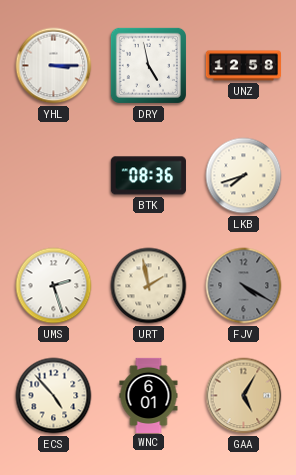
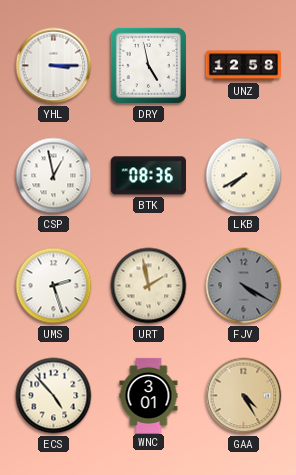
CSP: none -> 12:58 (54, 176)
LKB: 7:42 -> 7:40 (244, 176)
WNC: 6:01 -> 3:01 (149, 395)
GAA: 5:05 -> 4:25 (244, 396)
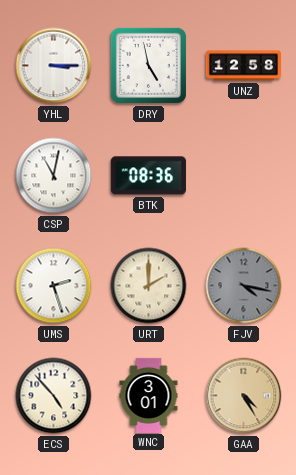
CSP: 12:58 -> 11:02 (54, 176)
LKB: 7:40 -> none (244, 176)
URT: 1:58 -> 2:00 (149, 286)
FJV: 4:20 -> 4:17 (244, 286)
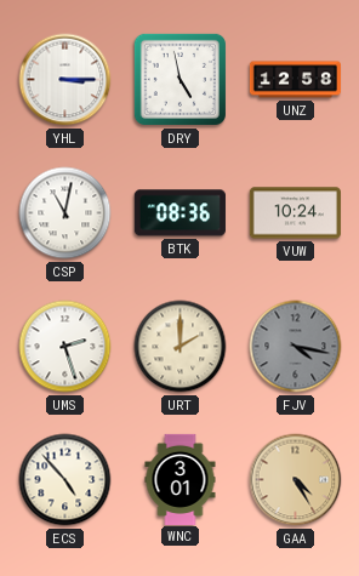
VUW: none -> 10:24 (295, 213)
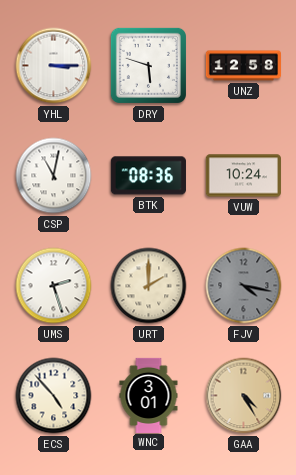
DRY: 4:58 -> 5:48 (148, 65)
